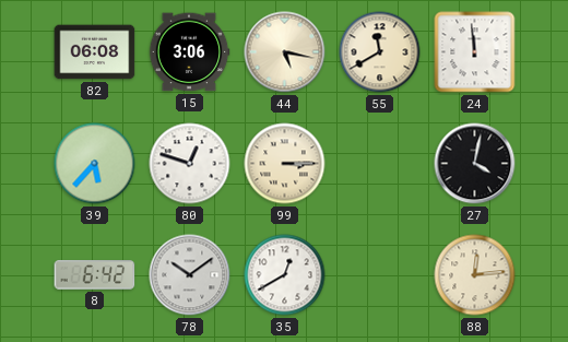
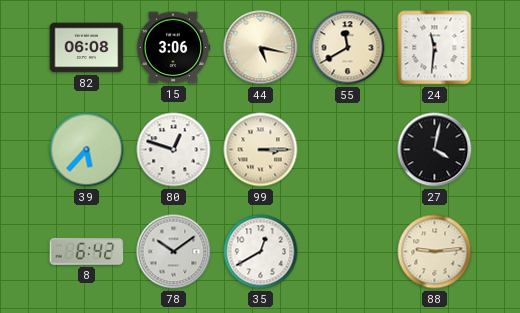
24: 11:59 -> 11:31 (435, 48)
88: 12:14 -> 9:14 (435, 252)
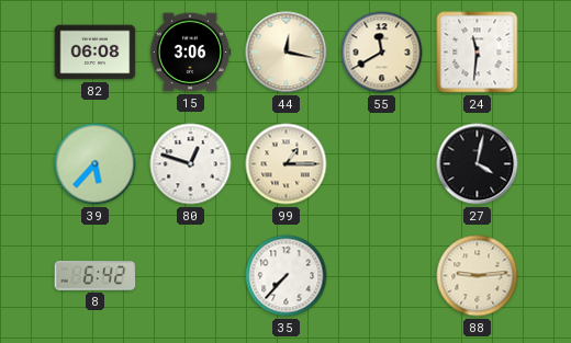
44: 5:17 -> 12:17 (287, 53)
99: 3:15 -> 1:15 (287, 164)
78: 10:09 -> none (174, 252)
35: 12:40 -> 7:37 (287, 276)
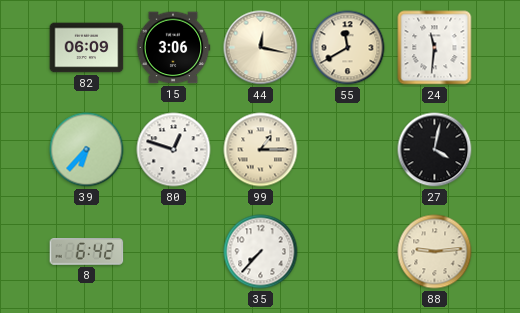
82: 06:08 -> 06:09 (87, 48)
39: 5:37 -> 6:37 (87, 150)
